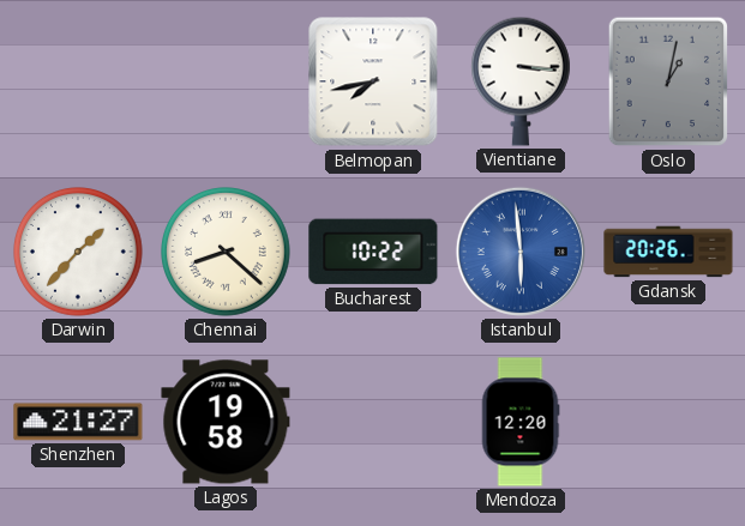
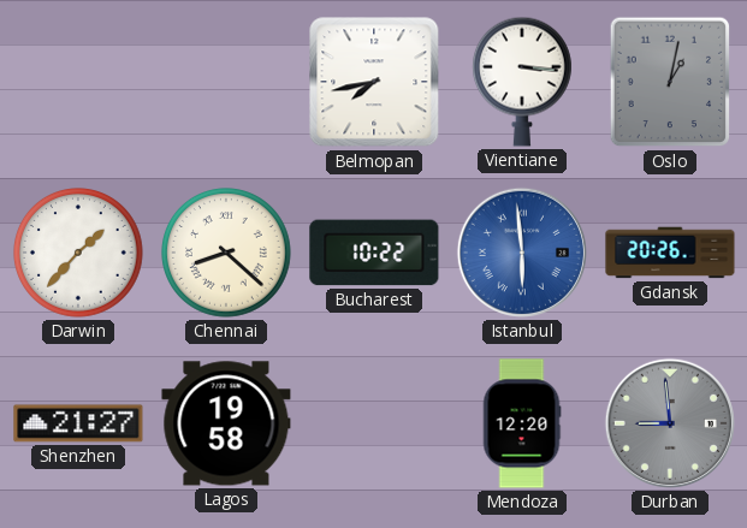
Durban: none -> 8:59 (670, 423)
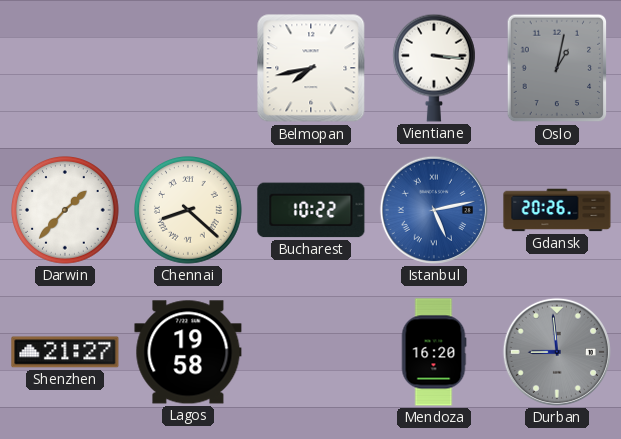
Istanbul: 5:59 -> 5:13 (434, 210)
Mendoza: 12:20 -> 16:20 (434, 352)
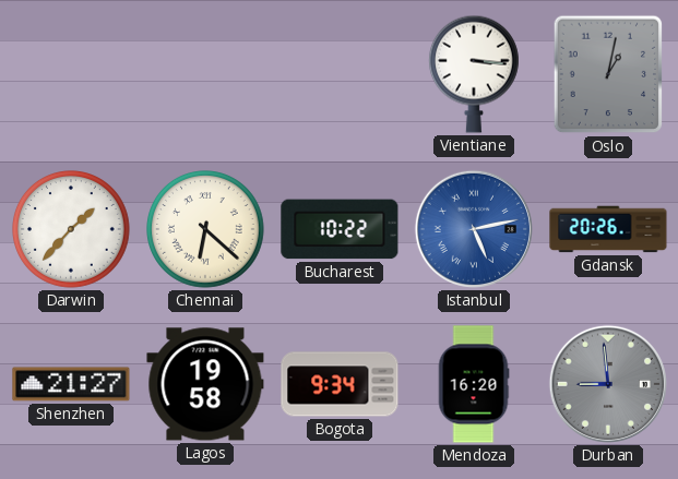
Belmopan: 7:43 -> none (311, 68)
Chennai: 8:22 -> 6:22 (206, 230)
Bogota: none -> 9:34 (340, 384)
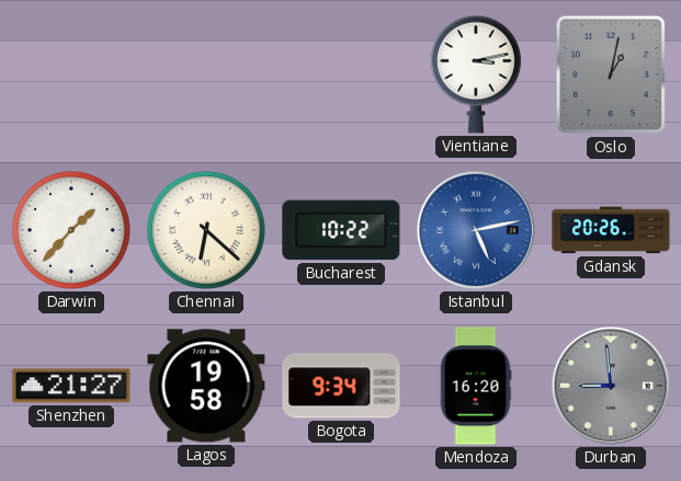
Vientiane: 3:16 -> 3:13 (476, 75)
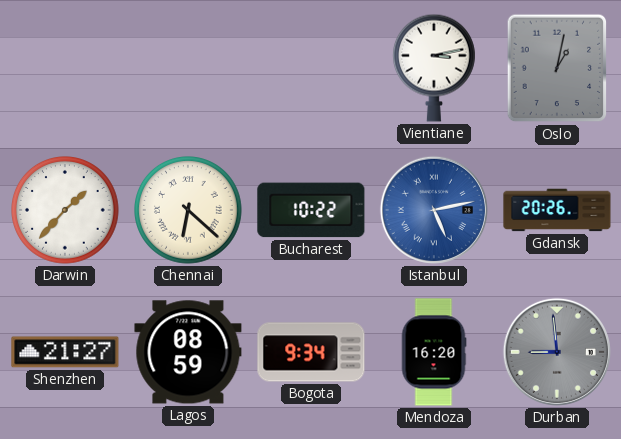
Lagos: 19:58 -> 08:59 (188, 352)
